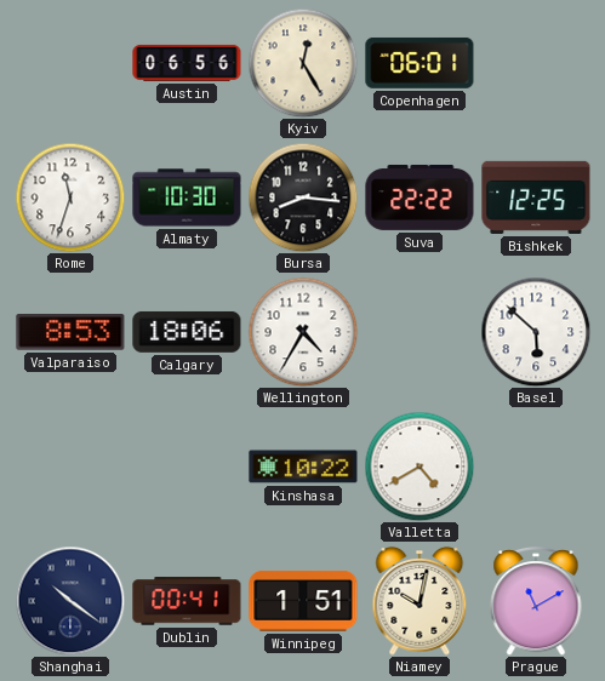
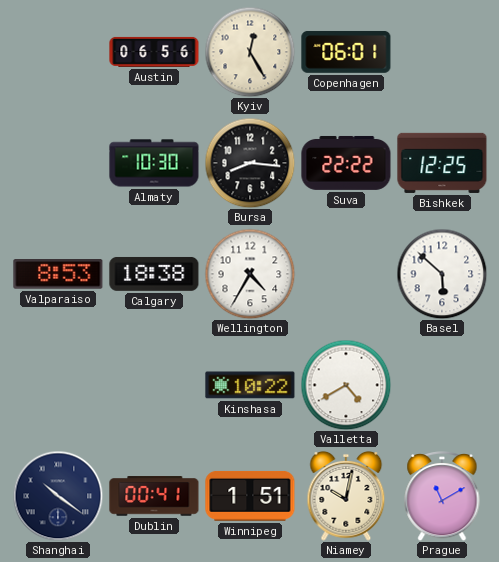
Rome: 11:33 -> none (70, 198)
Calgary: 18:06 -> 18:38 (154, 274)
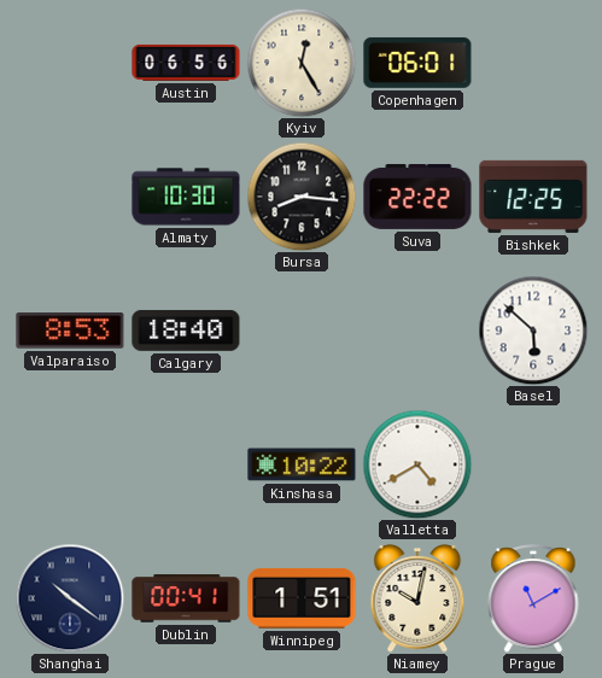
Calgary: 18:38 -> 18:40 (186, 331)
Wellington: 4:35 -> none (250, 274)
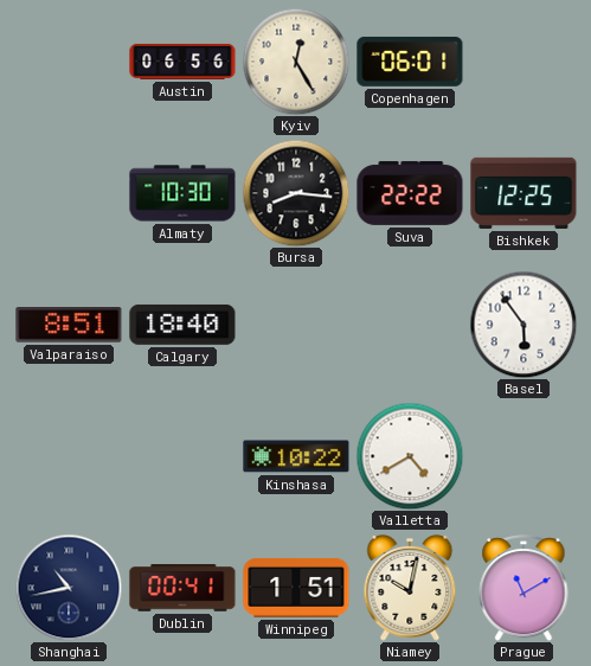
Valparaiso: 8:53 -> 8:51 (69, 325)
Basel: 5:52 -> 5:54 (523, 325)
Shanghai: 10:21 -> 10:43 (69, 588)
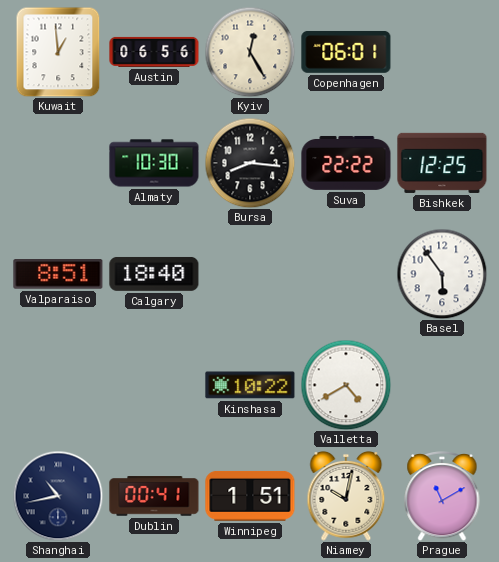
Kuwait: none -> 12:59 (58, 52)
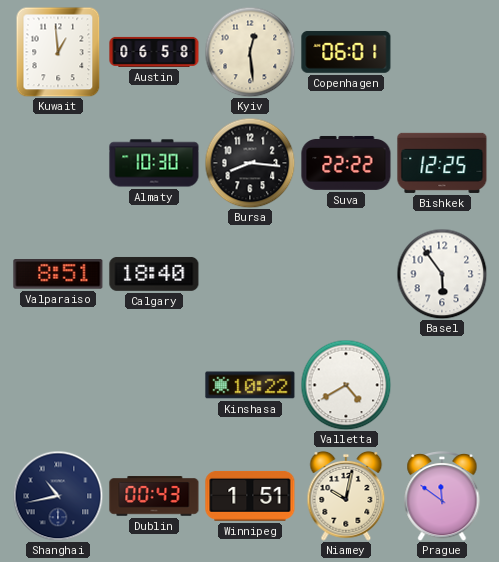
Austin: 06:56 -> 06:58 (154, 52)
Kyiv: 12:25 -> 12:29 (250, 52)
Dublin: 00:41 -> 00:43 (154, 496)
Prague: 11:10 -> 11:51 (442, 496)
